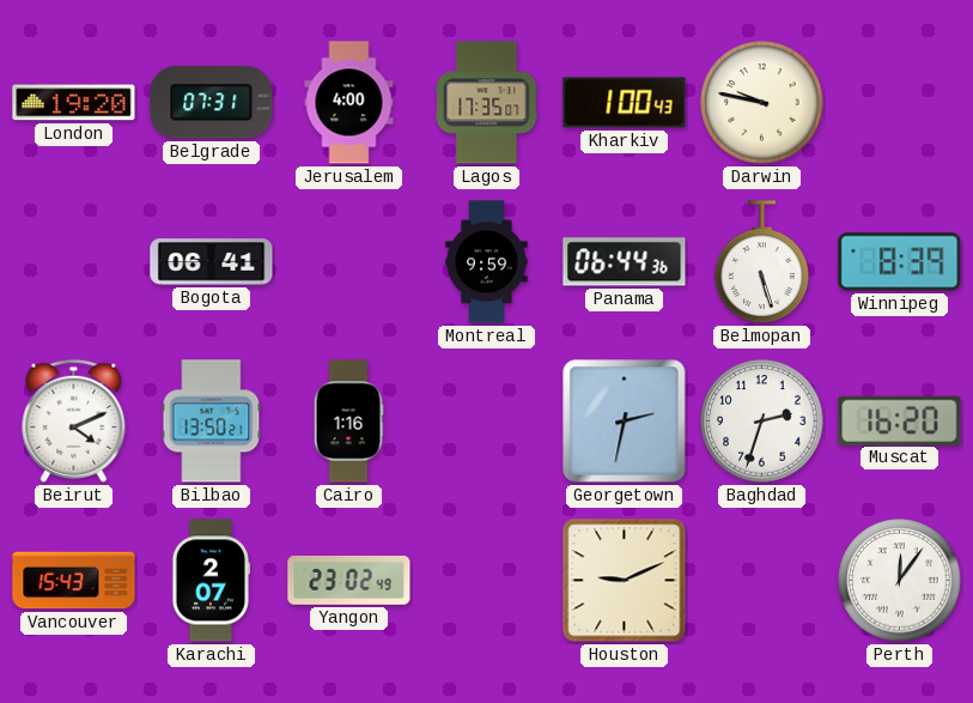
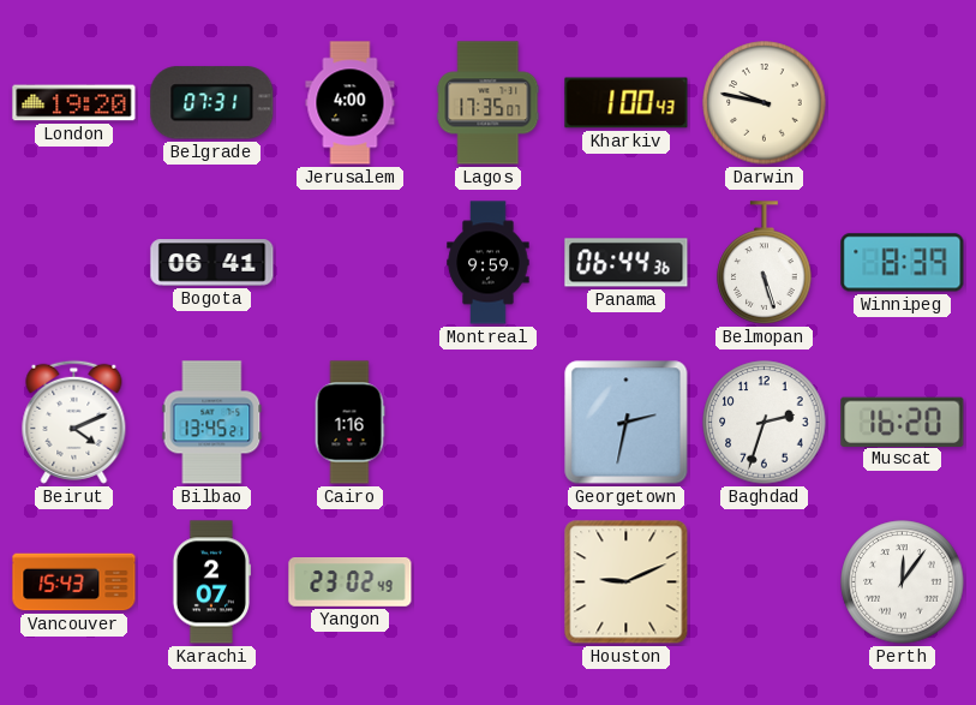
Bilbao: 13:50 -> 13:45 (212, 423)
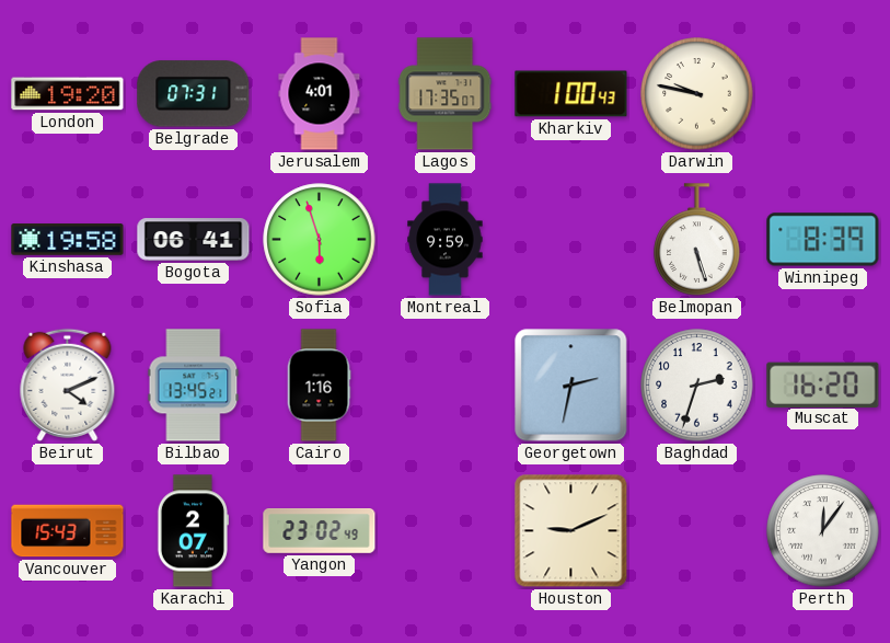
Jerusalem: 4:00 -> 4:01 (320, 94)
Kinshasa: none -> 19:58 (68, 240)
Sofia: none -> 5:57 (320, 240)
Panama: 06:44 -> none (627, 263)
